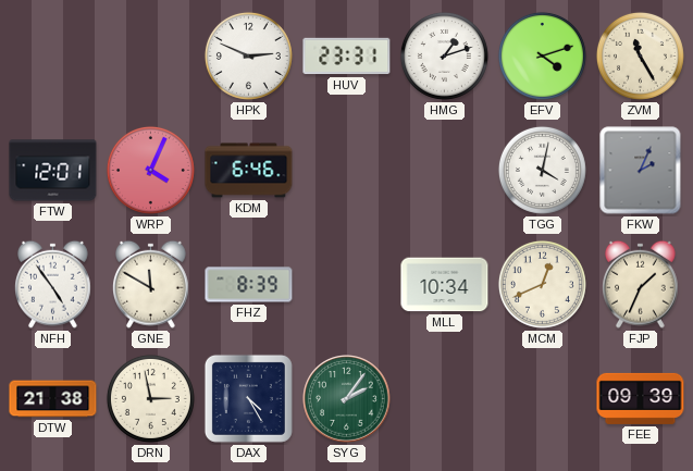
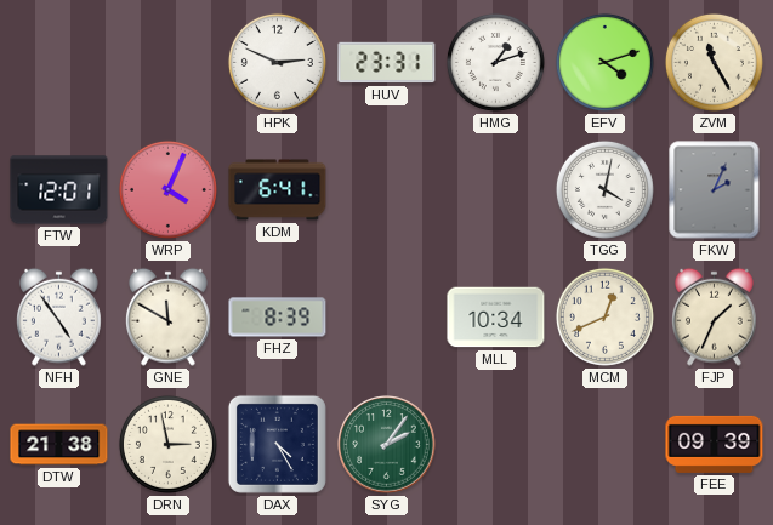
KDM: 6:46 -> 6:41 (278, 190)
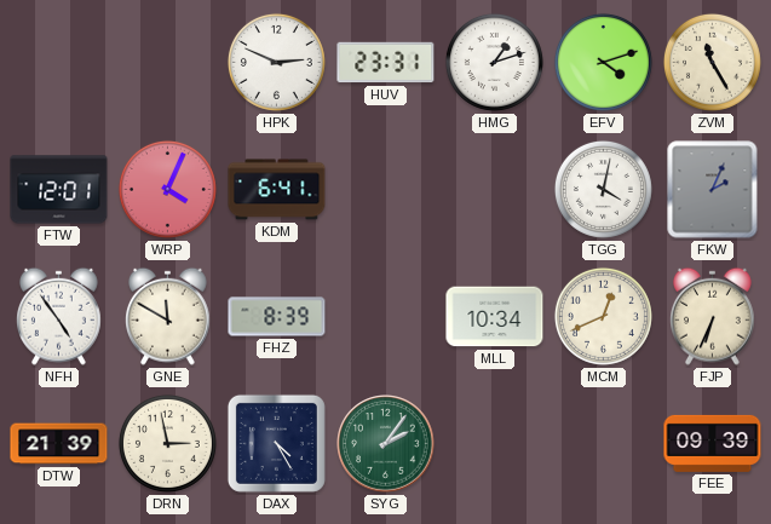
FJP: 1:34 -> 6:34 (713, 316)
DTW: 21:38 -> 21:39 (59, 444)
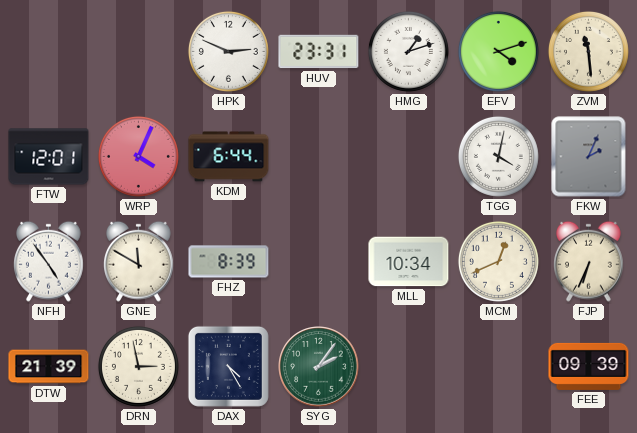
ZVM: 11:25 -> 11:29 (588, 51)
KDM: 6:41 -> 6:44 (229, 157)
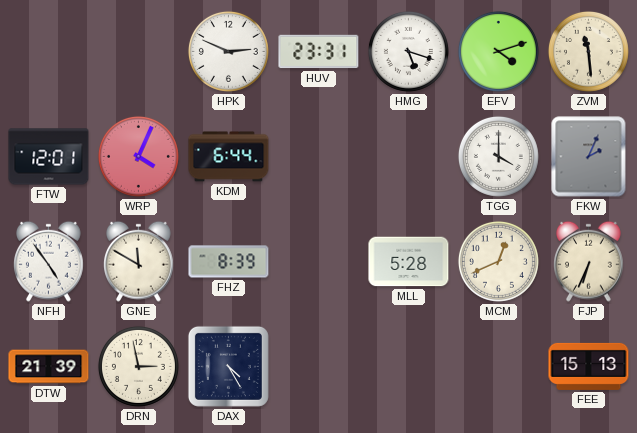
HMG: 1:12 -> 5:18 (408, 51)
TGG: 4:02 -> 4:00 (498, 156)
MLL: 10:34 -> 5:28 (409, 262)
SYG: 2:06 -> none (319, 367)
FEE: 09:39 -> 15:13 (589, 366)
